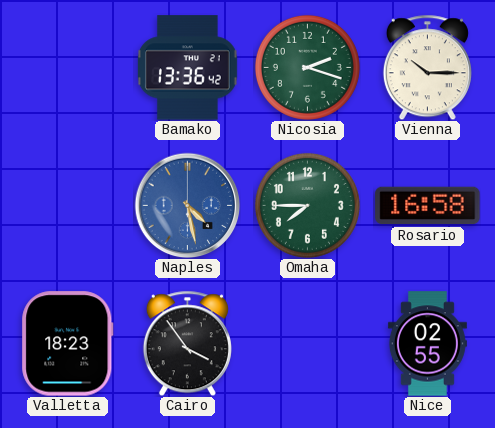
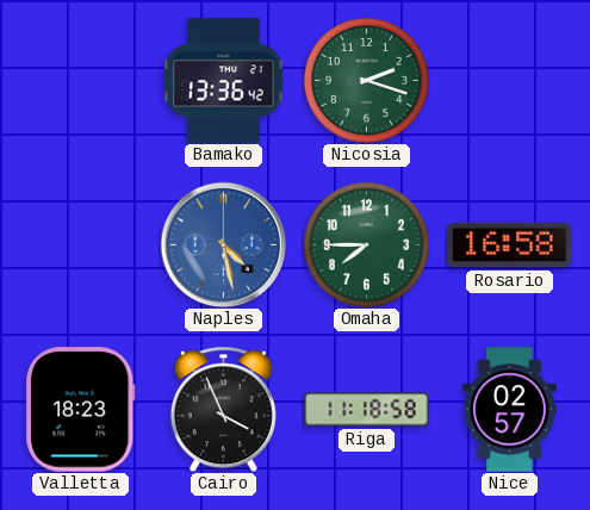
Vienna: 10:15 -> none (427, 67)
Cairo: 3:54 -> 3:56 (223, 409)
Riga: none -> 11:18 (367, 410)
Nice: 02:55 -> 02:57 (509, 410)
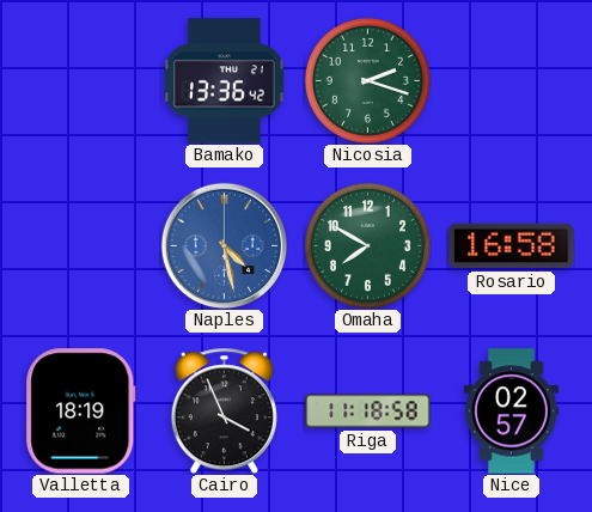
Omaha: 7:45 -> 7:50 (367, 245)
Valletta: 18:23 -> 18:19 (81, 412)
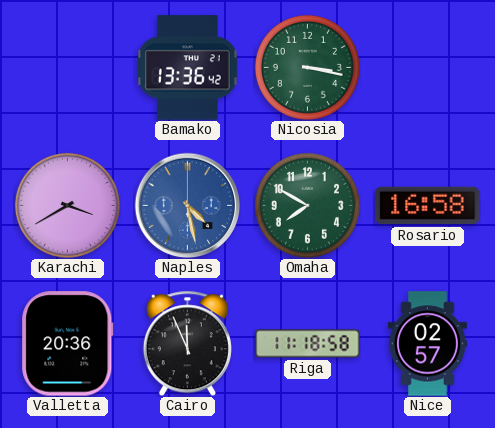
Nicosia: 2:18 -> 3:17 (307, 67)
Karachi: none -> 3:40 (67, 205)
Valletta: 18:19 -> 20:36 (68, 344)
Cairo: 3:56 -> 11:56 (187, 343)
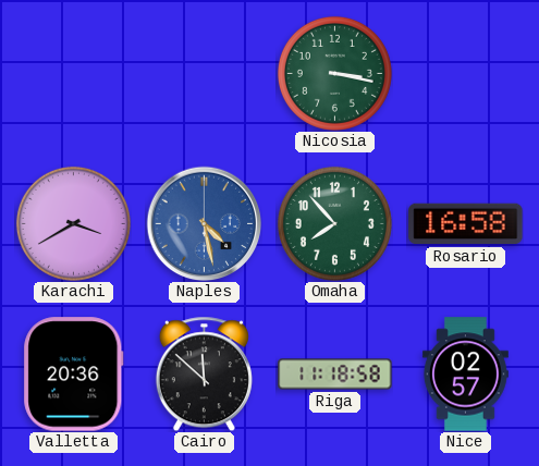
Bamako: 13:36 -> none (187, 68)
Omaha: 7:50 -> 7:53 (334, 223)
Cairo: 11:56 -> 11:52 (204, 373)
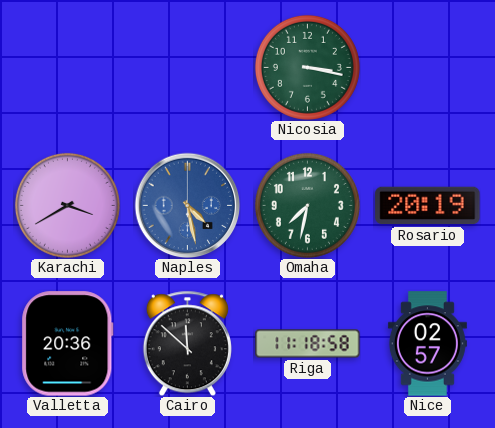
Omaha: 7:53 -> 7:32 (307, 205)
Rosario: 16:58 -> 20:19 (428, 206)
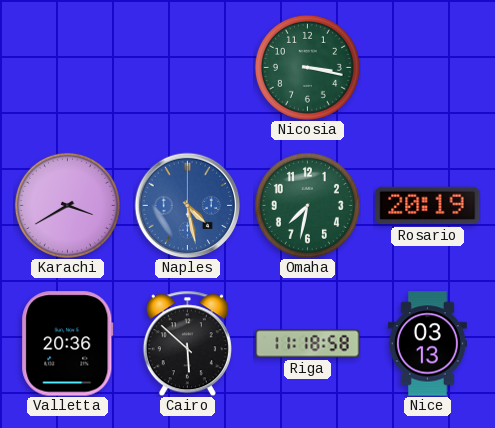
Cairo: 11:52 -> 5:52 (187, 343)
Nice: 02:57 -> 03:13 (427, 344)
